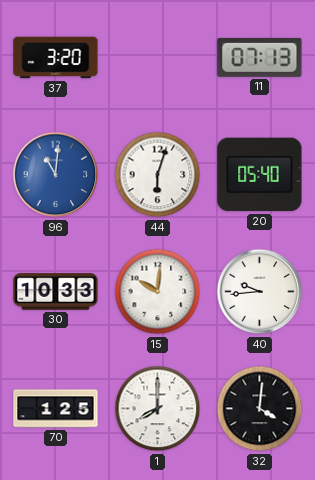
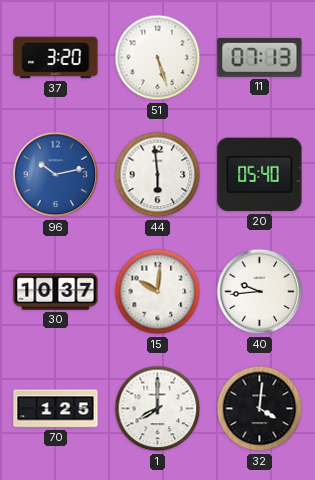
51: none -> 5:27 (158, 58)
96: 11:01 -> 10:13 (56, 175)
44: 6:03 -> 5:59 (158, 175)
30: 10:33 -> 10:37 (56, 292)
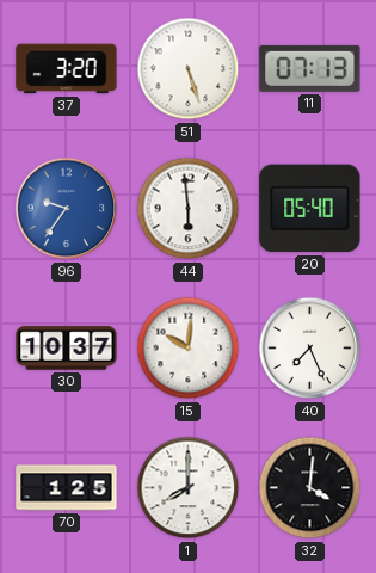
96: 10:13 -> 9:36 (67, 209)
40: 9:44 -> 7:26 (310, 349)
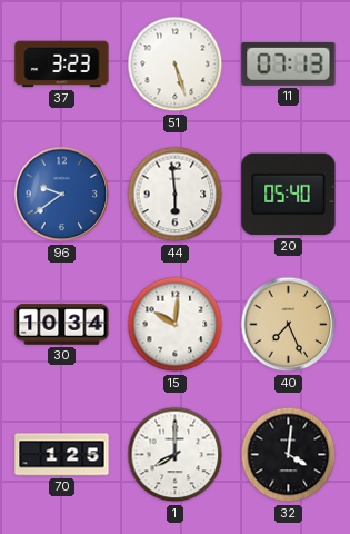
37: 3:20 -> 3:23 (62, 65)
96: 9:36 -> 9:39 (62, 195)
30: 10:37 -> 10:34 (62, 325)
40 dial: white -> champagne (289, 325)
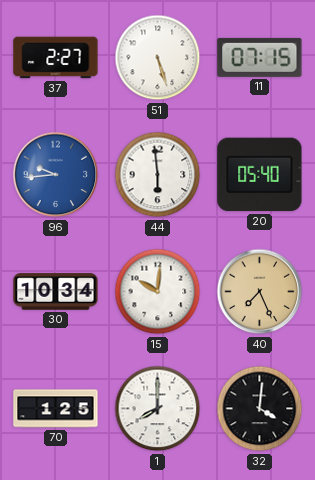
37: 3:23 -> 2:27 (56, 58)
11: 07:13 -> 07:15 (260, 57)
96: 9:39 -> 9:44 (56, 175)
